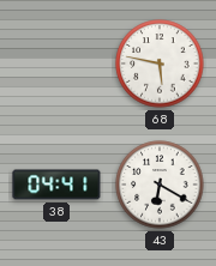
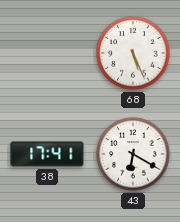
68: 5:47 -> 5:26 (133, 53)
38: 04:41 -> 17:41 (47, 154)
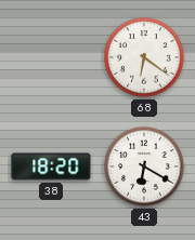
68: 5:26 -> 6:21 (144, 57)
38: 17:41 -> 18:20 (51, 166)
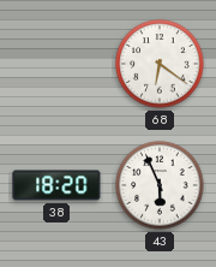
43: 6:20 -> 5:56 (160, 185)
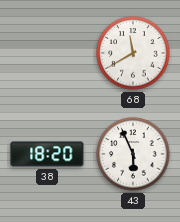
68: 6:21 -> 11:40 (133, 53)
